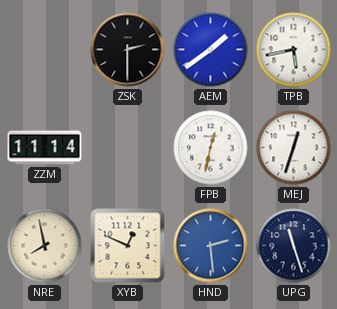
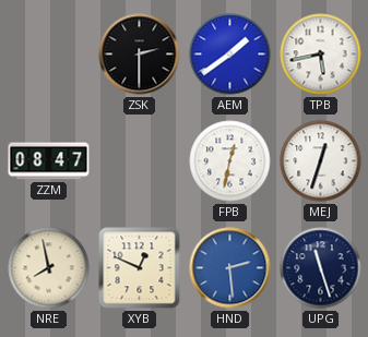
ZZM: 11:14 -> 08:47 (49, 161)
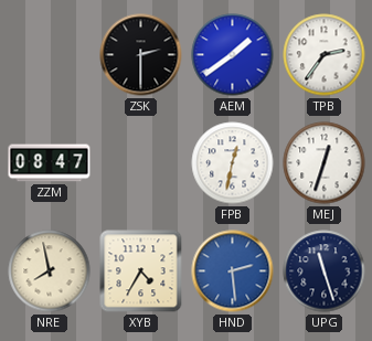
TPB: 5:43 -> 2:36 (325, 55)
XYB: 12:49 -> 4:35 (141, 271)
